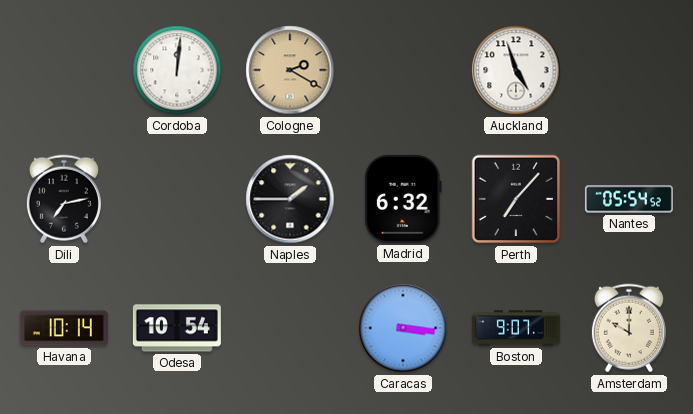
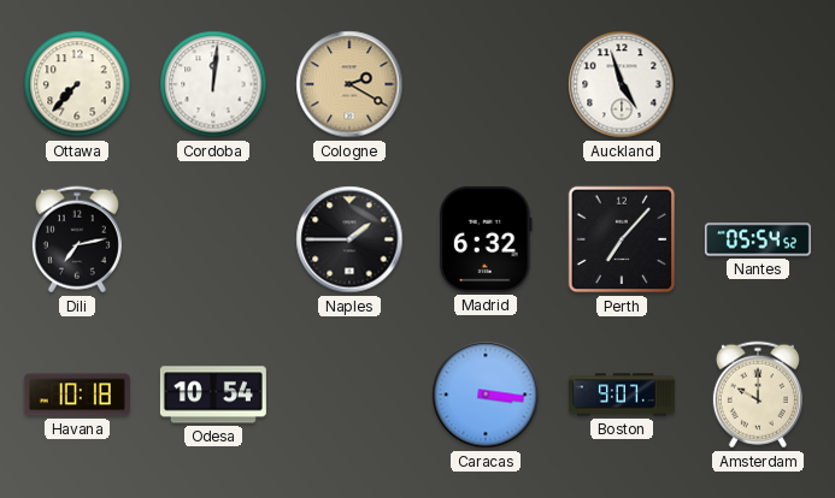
Ottawa: none -> 7:37 (77, 84)
Havana: 10:14 -> 10:18 (77, 395)
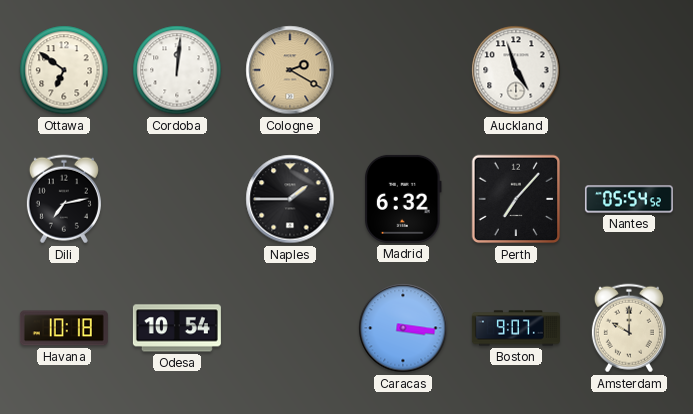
Ottawa: 7:37 -> 6:51 (64, 70)
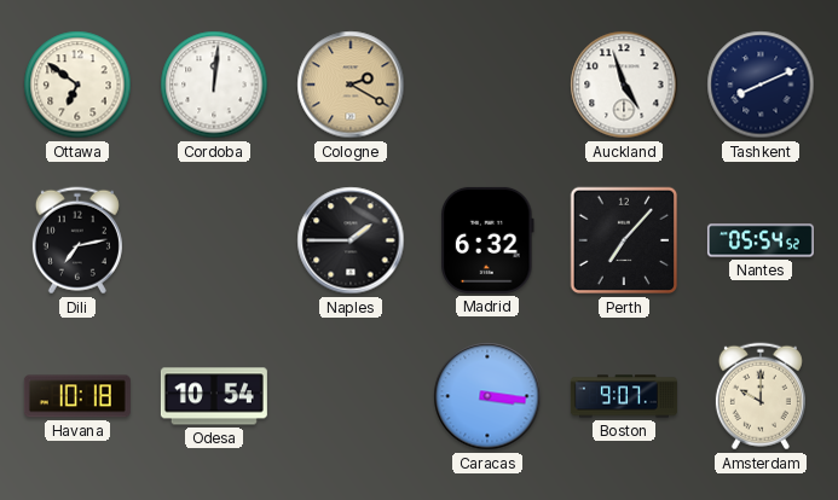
Tashkent: none -> 8:11 (761, 85)
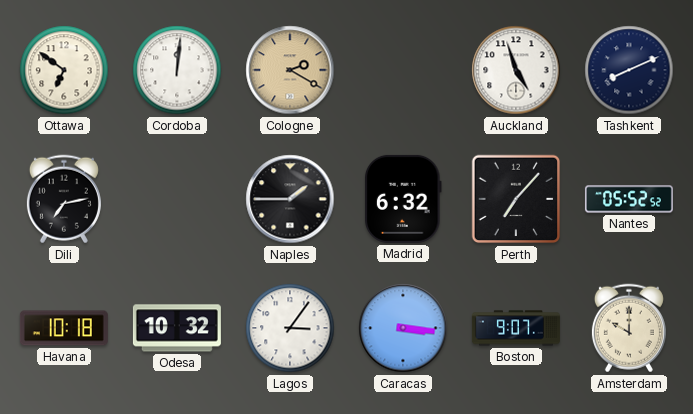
Nantes: 05:54 -> 05:52 (629, 199)
Odesa: 10:54 -> 10:32 (177, 328)
Lagos: none -> 3:06 (290, 328)
